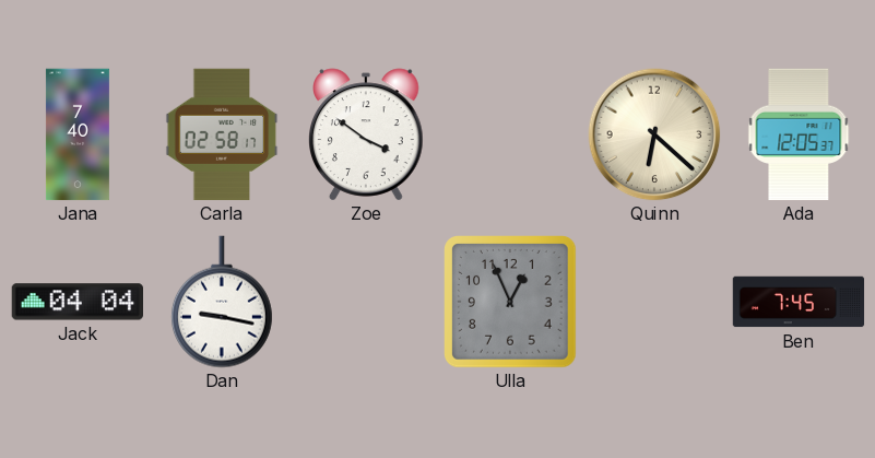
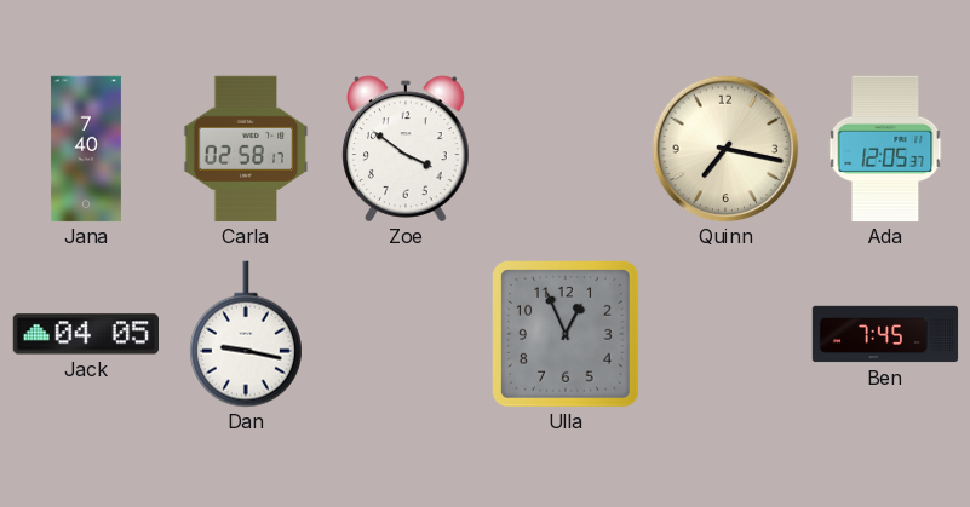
Quinn: 6:22 -> 7:17 (725, 149)
Jack: 04:04 -> 04:05 (85, 334)
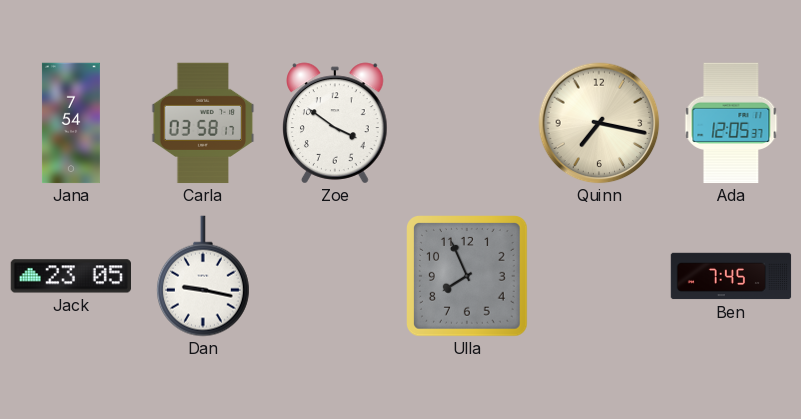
Jana: 7:40 -> 7:54 (71, 123)
Carla: 02:58 -> 03:58 (203, 123)
Jack: 04:05 -> 23:05 (70, 276)
Ulla: 12:56 -> 7:56 (468, 277)
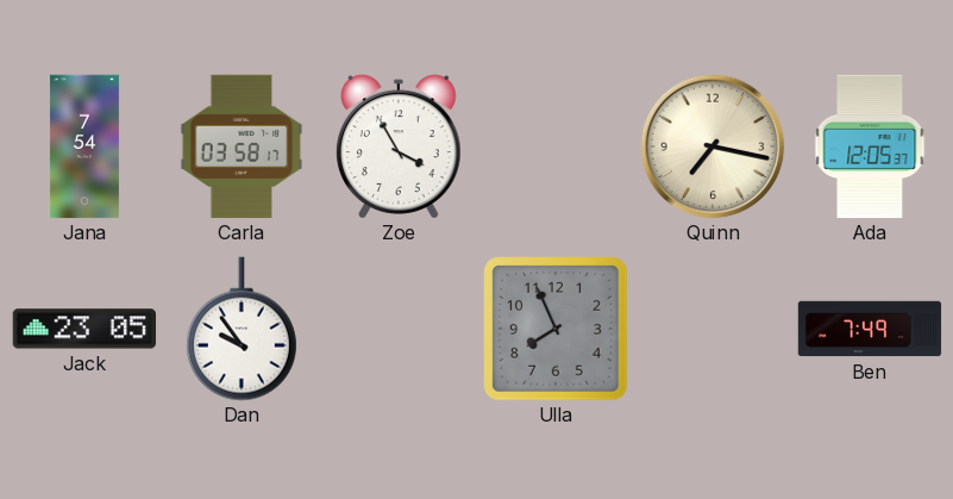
Zoe: 3:51 -> 3:55 (400, 146)
Dan: 9:17 -> 9:54 (242, 329)
Ben: 7:45 -> 7:49 (870, 329)
